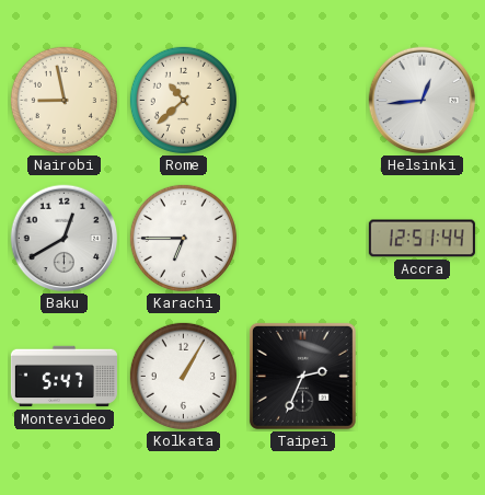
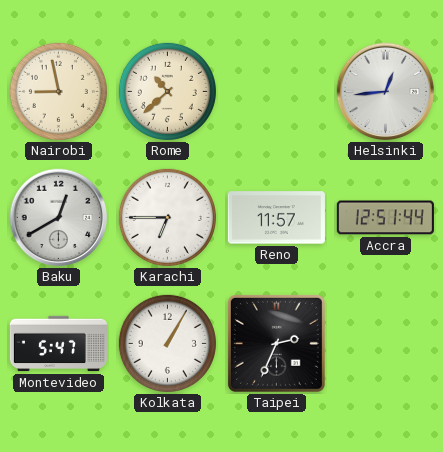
Reno: none -> 11:57 (276, 218)
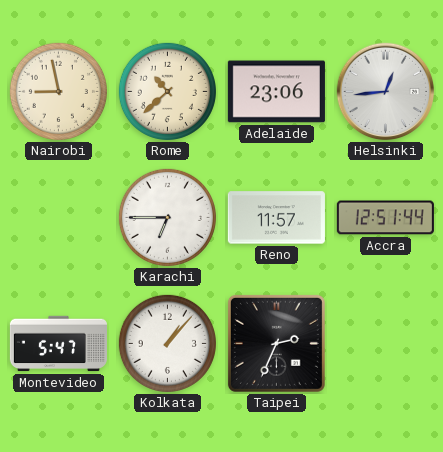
Adelaide: none -> 23:06 (276, 92)
Baku: 12:40 -> none (59, 218)
Kolkata: 1:05 -> 1:07 (167, 343)
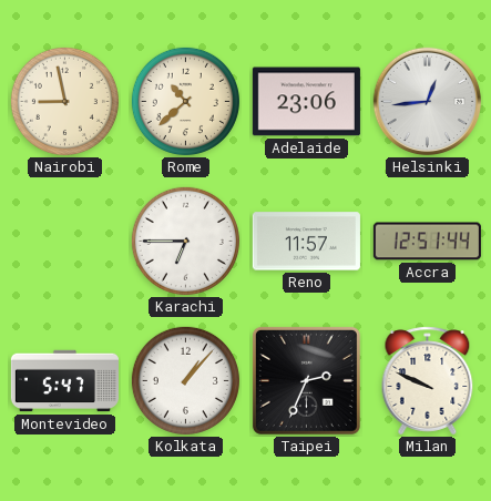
Milan: none -> 9:49 (428, 381)
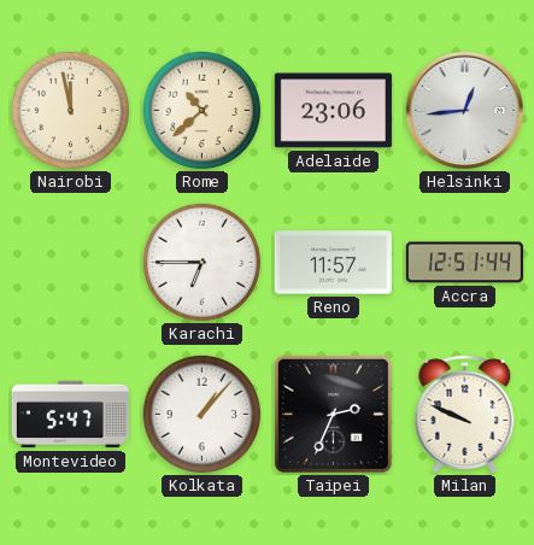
Nairobi: 8:58 -> 11:58 (70, 110)
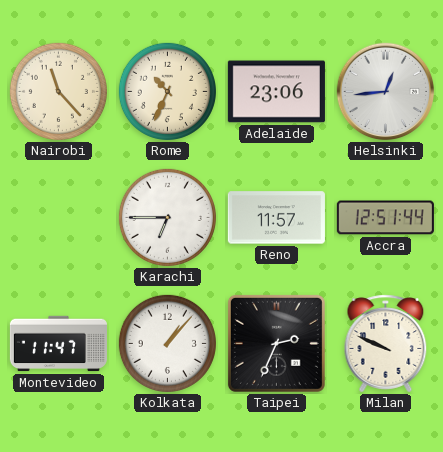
Nairobi: 11:58 -> 11:23 (58, 91)
Rome: 10:38 -> 10:34 (167, 91)
Montevideo: 5:47 -> 11:47 (58, 344)
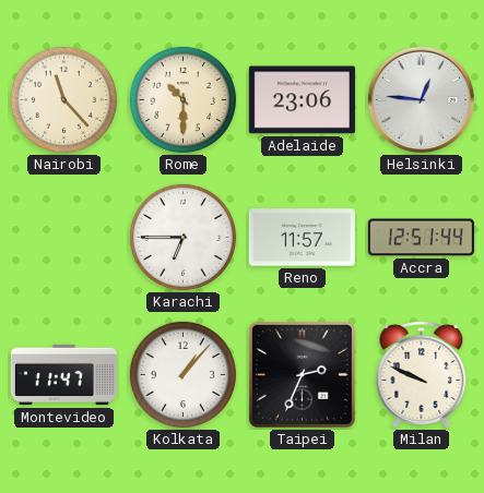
Rome: 10:34 -> 10:30 (182, 99)
Helsinki: 12:44 -> 12:46 (422, 100)
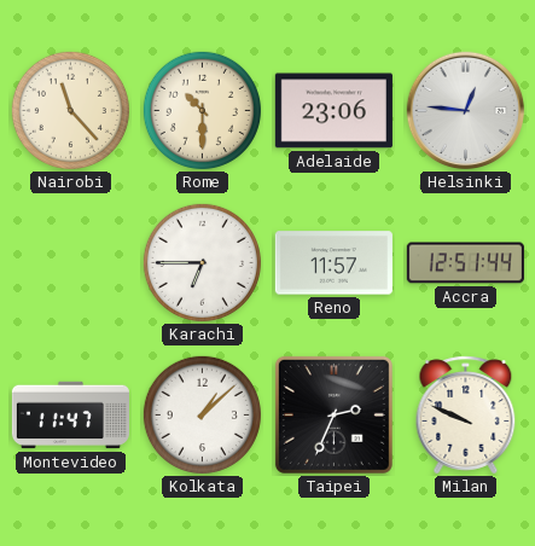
Kolkata: 1:07 -> 1:08 (202, 414)
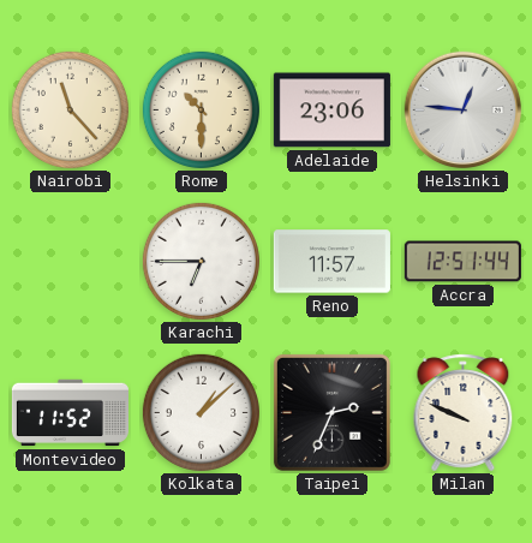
Montevideo: 11:47 -> 11:52 (70, 413)
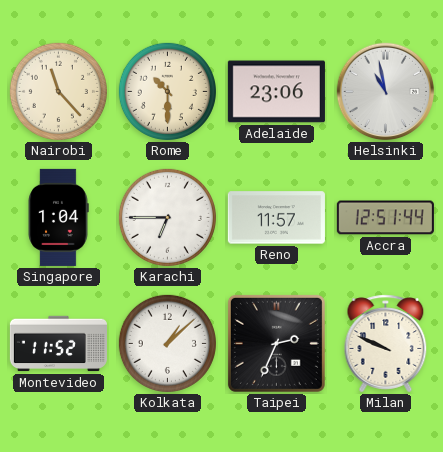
Helsinki: 12:46 -> 10:58 (386, 92)
Singapore: none -> 1:04 (58, 217)
